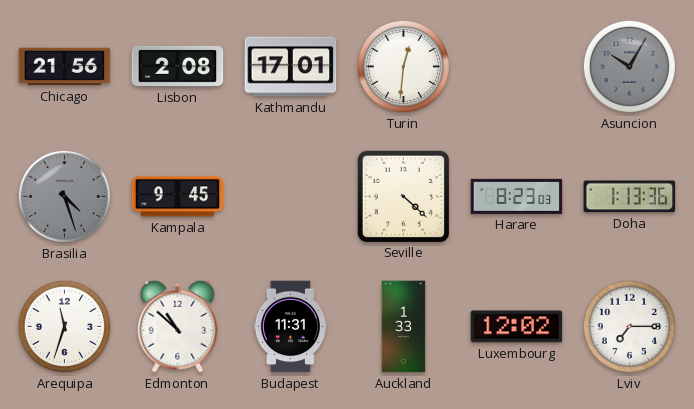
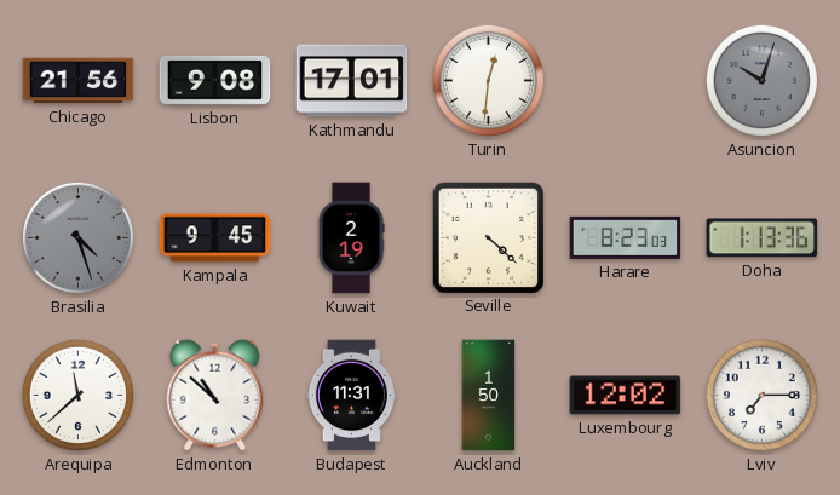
Lisbon: 2:08 -> 9:08 (215, 80)
Asuncion: 10:05 -> 10:03 (761, 80)
Kuwait: none -> 2:19 (351, 238)
Arequipa: 11:33 -> 11:38 (77, 395)
Auckland: 1:33 -> 1:50 (489, 396)
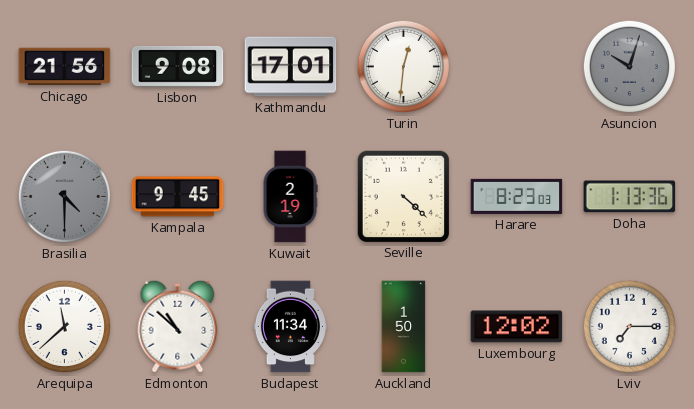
Brasilia: 4:27 -> 4:30 (64, 196)
Budapest: 11:31 -> 11:34 (290, 327)
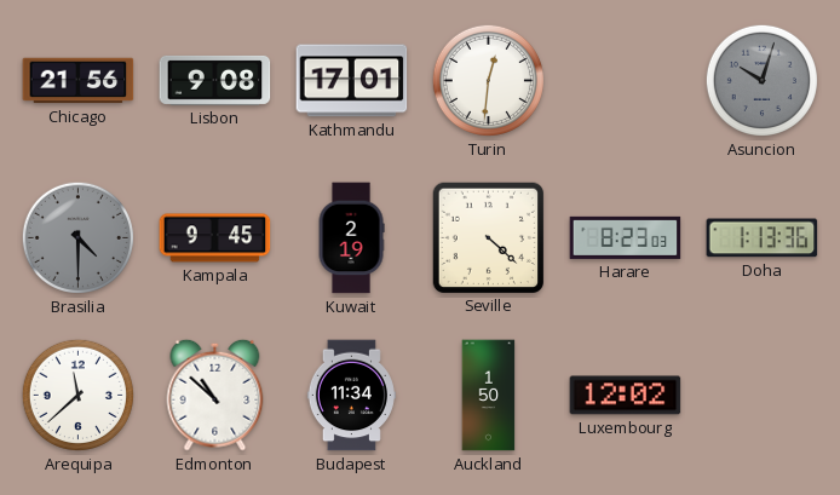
Lviv: 7:15 -> none (629, 326)
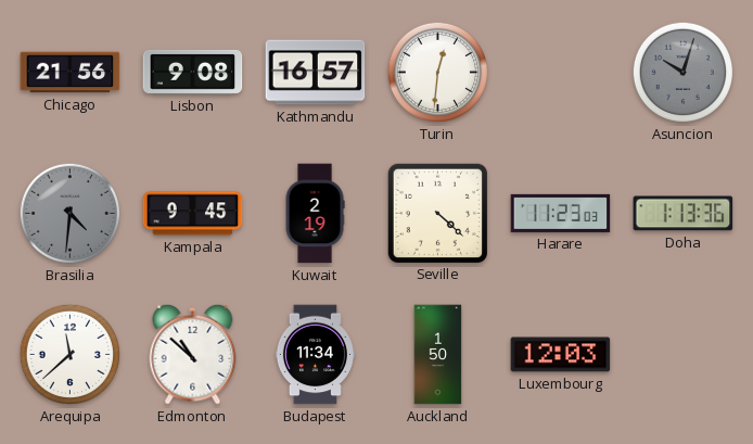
Kathmandu: 17:01 -> 16:57 (316, 73)
Brasilia: 4:30 -> 4:31 (69, 213)
Harare: 8:23 -> 11:23 (561, 213)
Luxembourg: 12:02 -> 12:03 (561, 355)
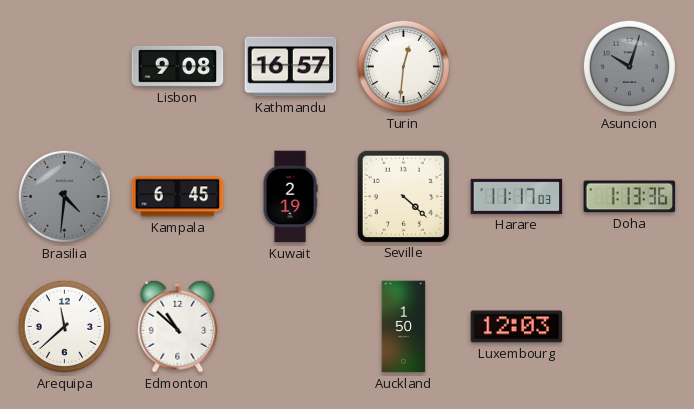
Chicago: 21:56 -> none (71, 73)
Kampala: 9:45 -> 6:45 (178, 197)
Harare: 11:23 -> 11:17 (517, 196)
Budapest: 11:34 -> none (315, 355)
